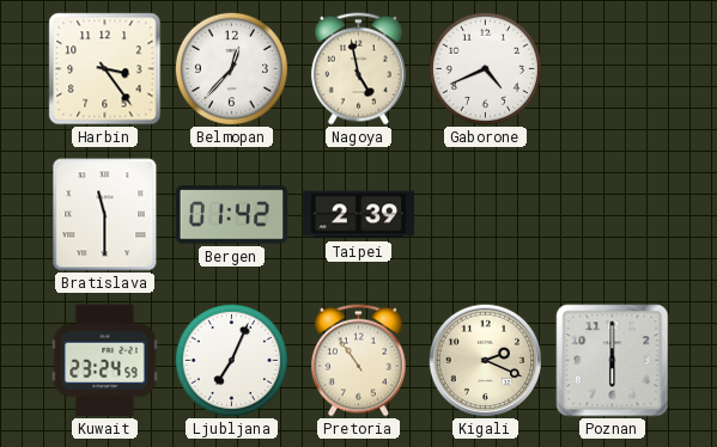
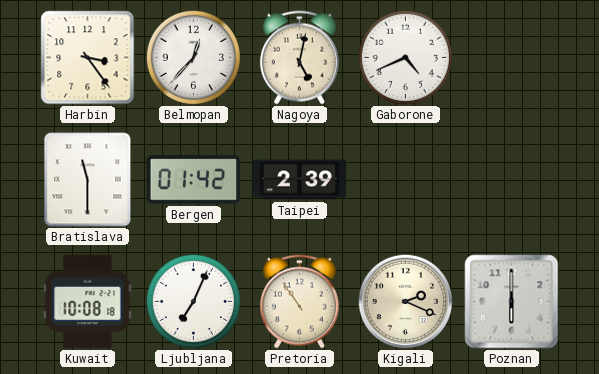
Nagoya: 4:58 -> 5:02 (299, 58)
Kuwait: 23:24 -> 10:08 (88, 302)
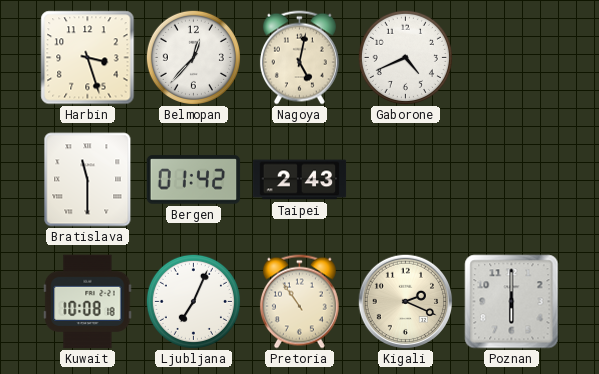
Harbin: 3:24 -> 3:27 (88, 58)
Taipei: 2:39 -> 2:43 (300, 180)
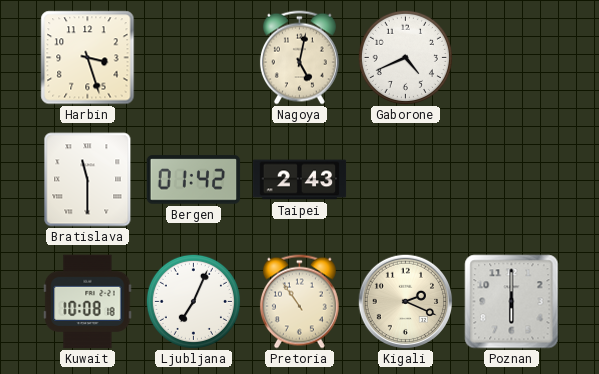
Belmopan: 12:37 -> none (193, 57)
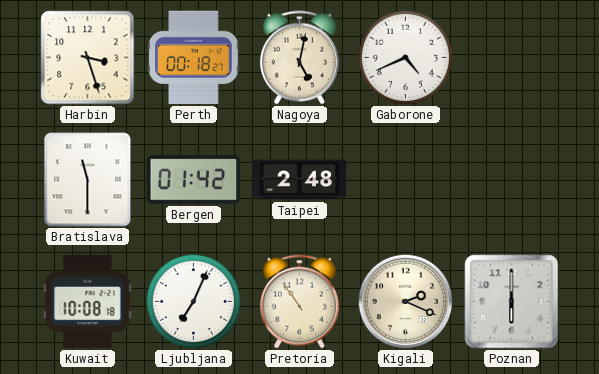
Perth: none -> 00:18 (194, 58)
Taipei: 2:43 -> 2:48 (300, 180)
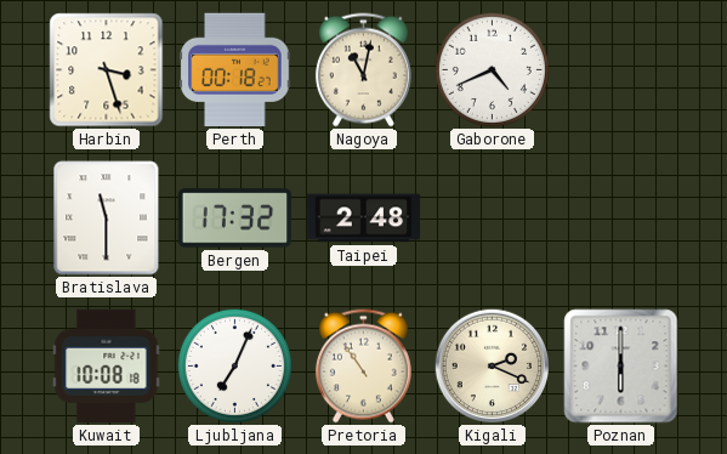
Nagoya: 5:02 -> 11:02 (363, 70)
Bergen: 01:42 -> 17:32 (235, 219)
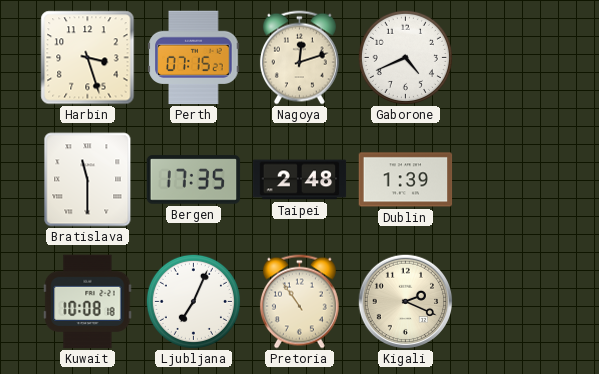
Perth: 00:18 -> 07:15 (194, 58)
Nagoya: 11:02 -> 12:12 (299, 58)
Bergen: 17:32 -> 17:35 (194, 180)
Dublin: none -> 1:39 (406, 180)
Poznan: 6:00 -> none (621, 367)
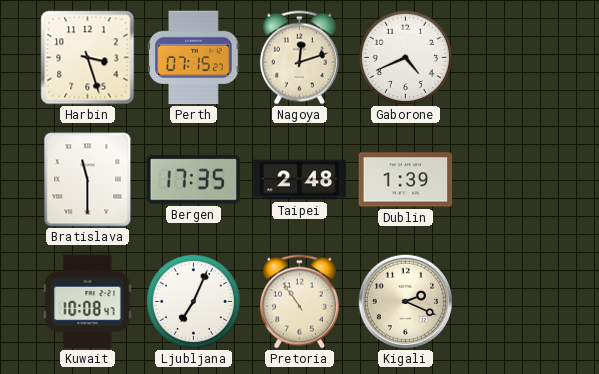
Kuwait: 10:08:18 -> 10:08:47 (88, 302)
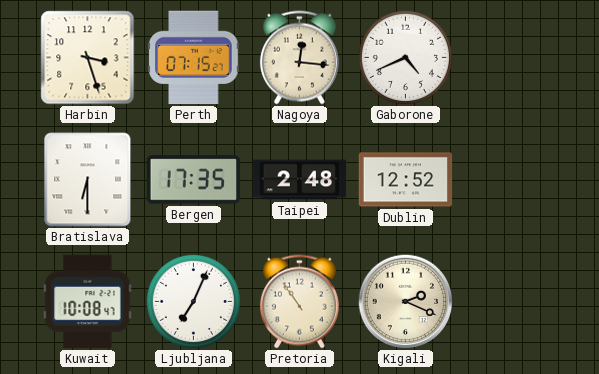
Nagoya: 12:12 -> 12:16 (299, 58)
Bratislava: 11:30 -> 6:30 (88, 180)
Dublin: 1:39 -> 12:52 (406, 180)
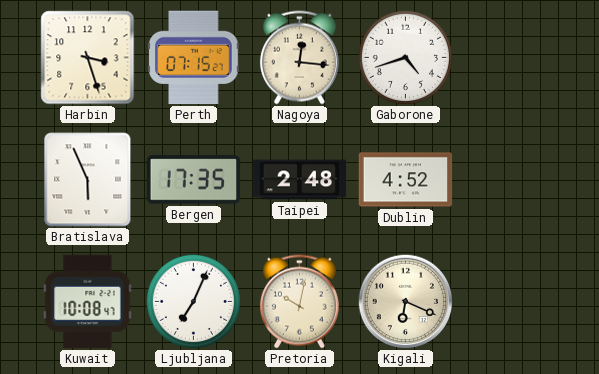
Gaborone: 4:41 -> 4:42 (405, 57)
Bratislava: 6:30 -> 5:56 (88, 180)
Dublin: 12:52 -> 4:52 (406, 180)
Pretoria: 10:54 -> 10:02 (299, 302)
Kigali: 2:19 -> 6:19 (405, 301)
